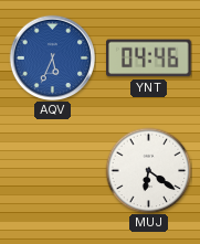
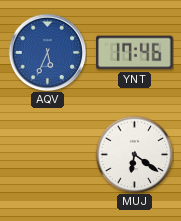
YNT: 04:46 -> 17:46 (135, 53)
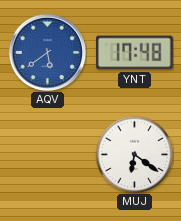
AQV: 5:34 -> 5:39 (47, 52)
YNT: 17:46 -> 17:48 (135, 53)
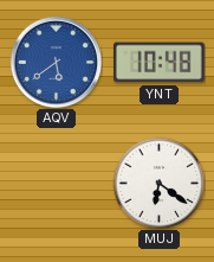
YNT: 17:48 -> 10:48 (160, 63)
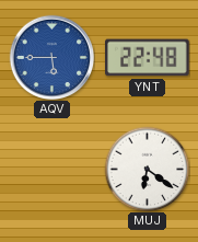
AQV: 5:39 -> 5:45 (51, 57)
YNT: 10:48 -> 22:48 (148, 58)
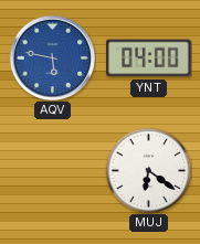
AQV: 5:45 -> 5:47 (52, 57)
YNT: 22:48 -> 04:00 (149, 59)
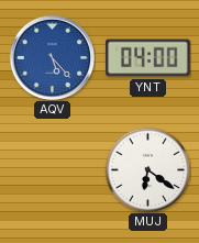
AQV: 5:47 -> 5:23 (52, 57)
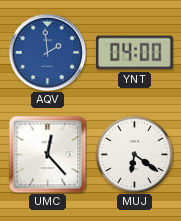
AQV: 5:23 -> 1:59 (47, 52)
UMC: none -> 12:23 (47, 154)
